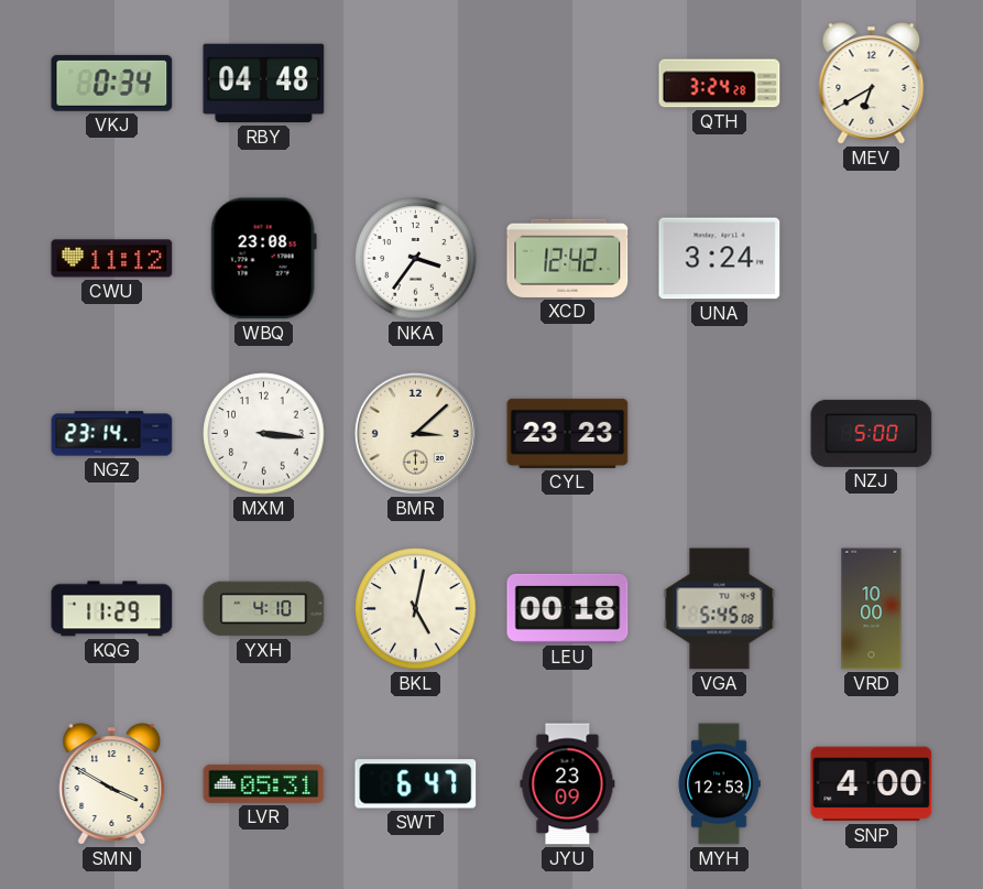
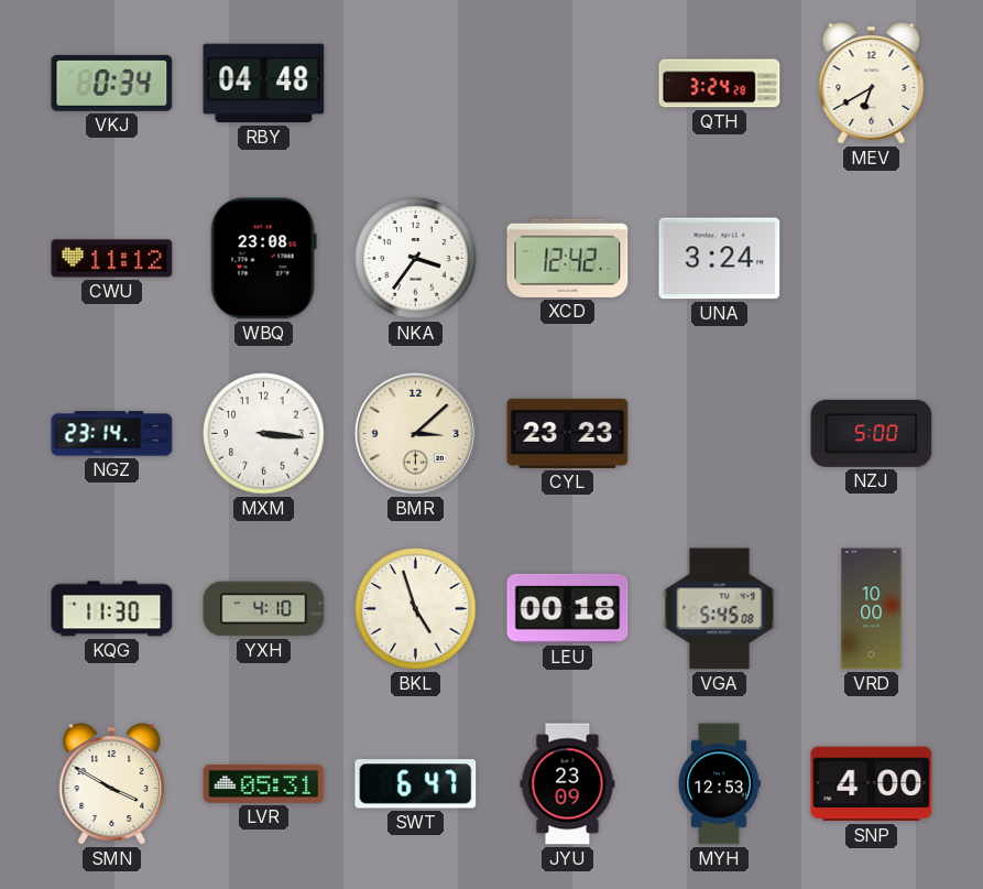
KQG: 11:29 -> 11:30 (112, 609)
BKL: 5:02 -> 4:57 (416, 609)
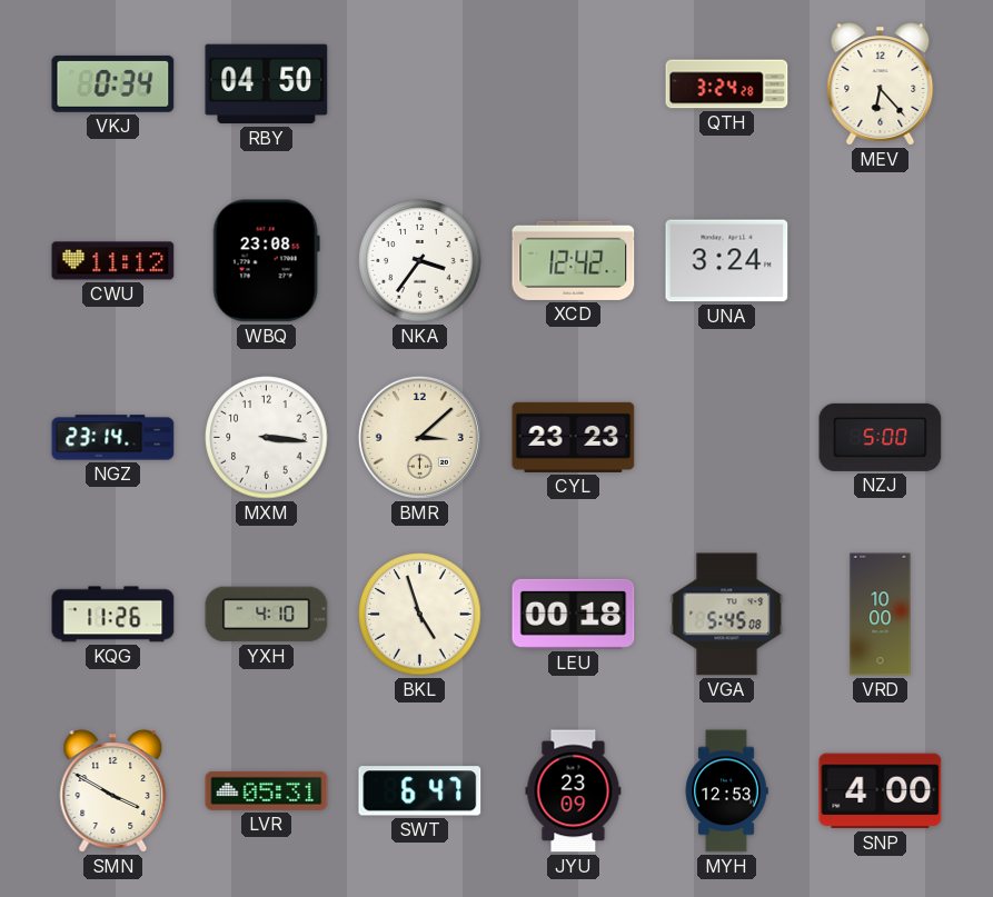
RBY: 04:48 -> 04:50 (267, 84)
MEV: 6:40 -> 6:23 (881, 84)
KQG: 11:30 -> 11:26 (113, 615)
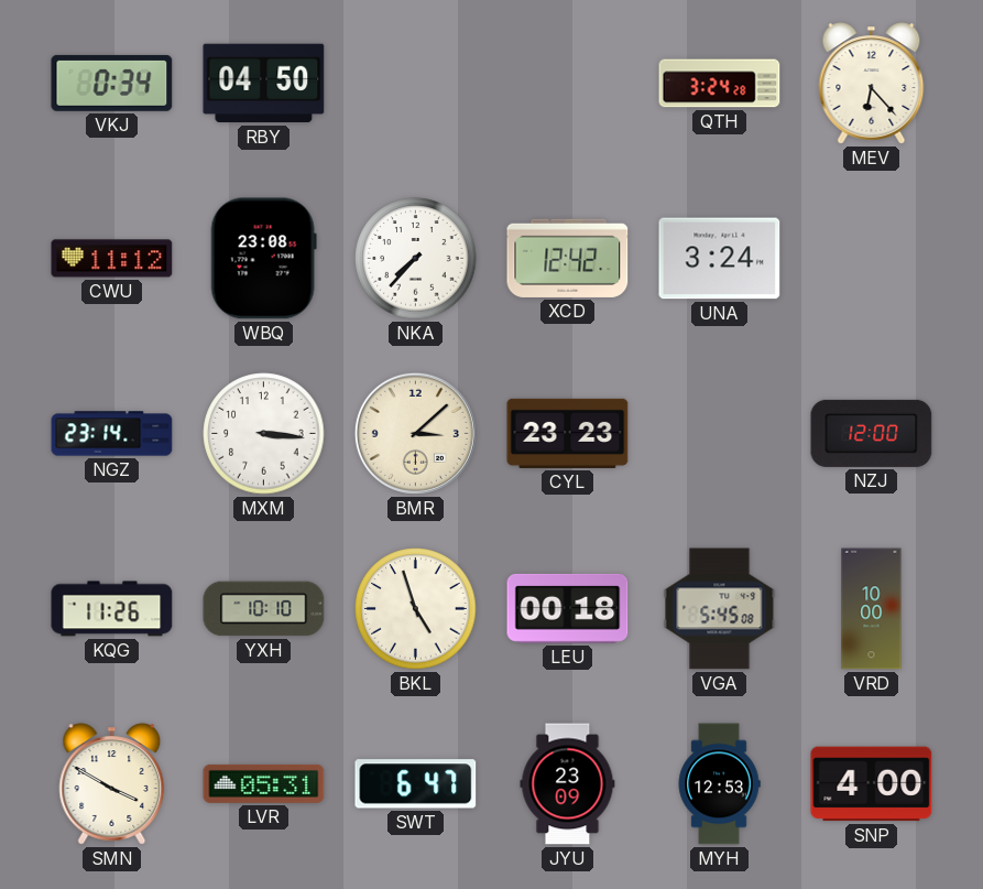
NKA: 3:36 -> 7:37 (416, 259)
NZJ: 5:00 -> 12:00 (872, 433)
YXH: 4:10 -> 10:10 (264, 609)
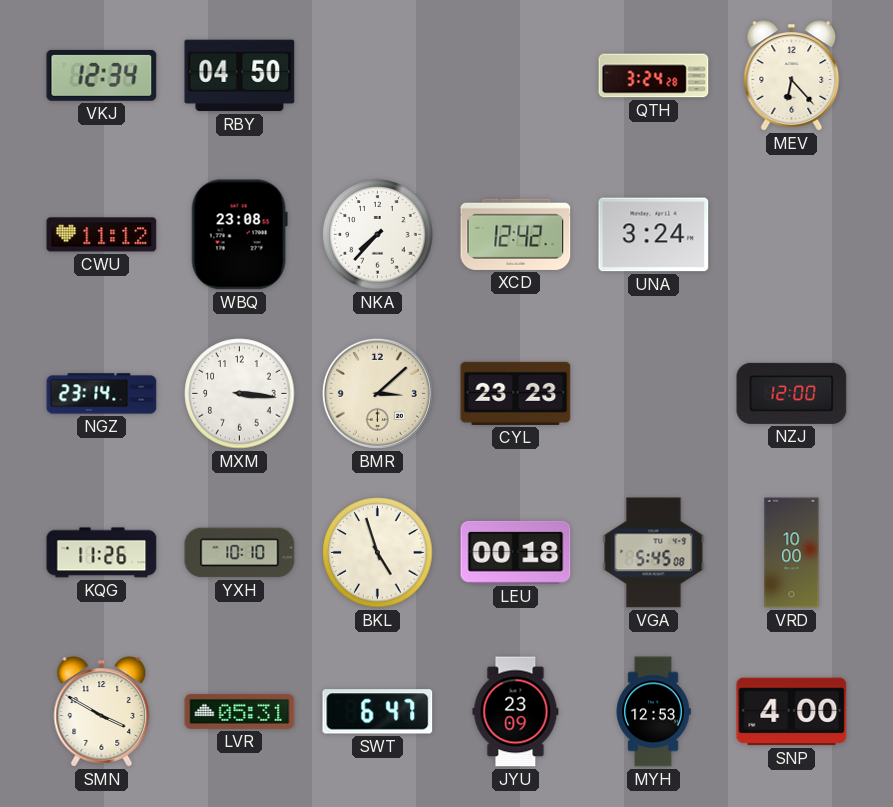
VKJ: 0:34 -> 12:34 (102, 75)
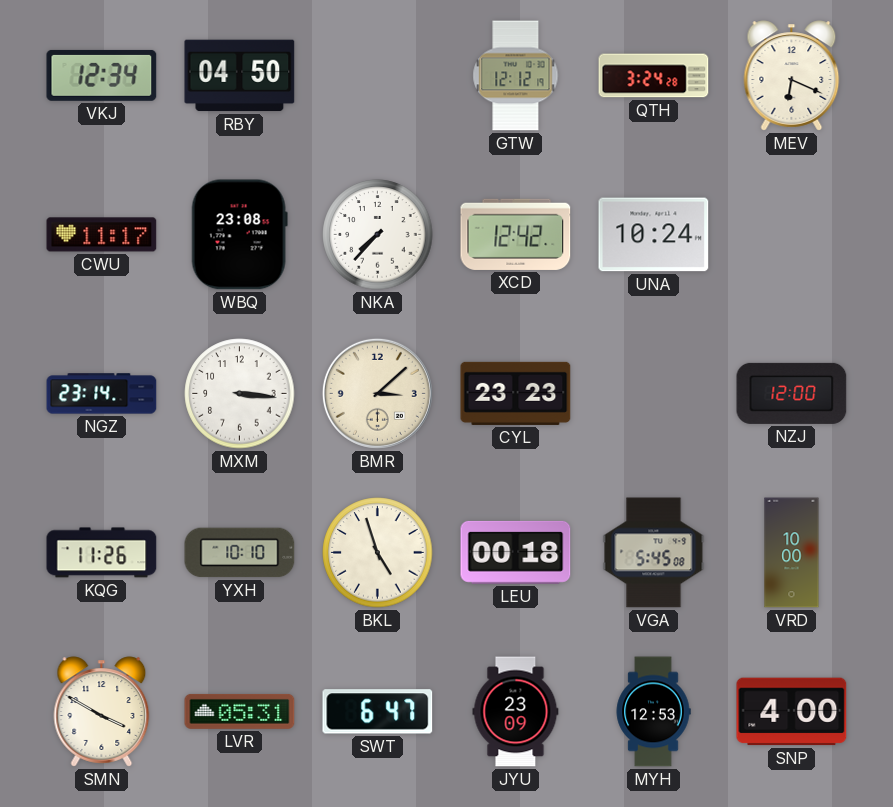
GTW: none -> 12:12 (516, 76)
MEV: 6:23 -> 6:19 (792, 76)
CWU: 11:12 -> 11:17 (102, 235)
UNA: 3:24 -> 10:24 (654, 235)
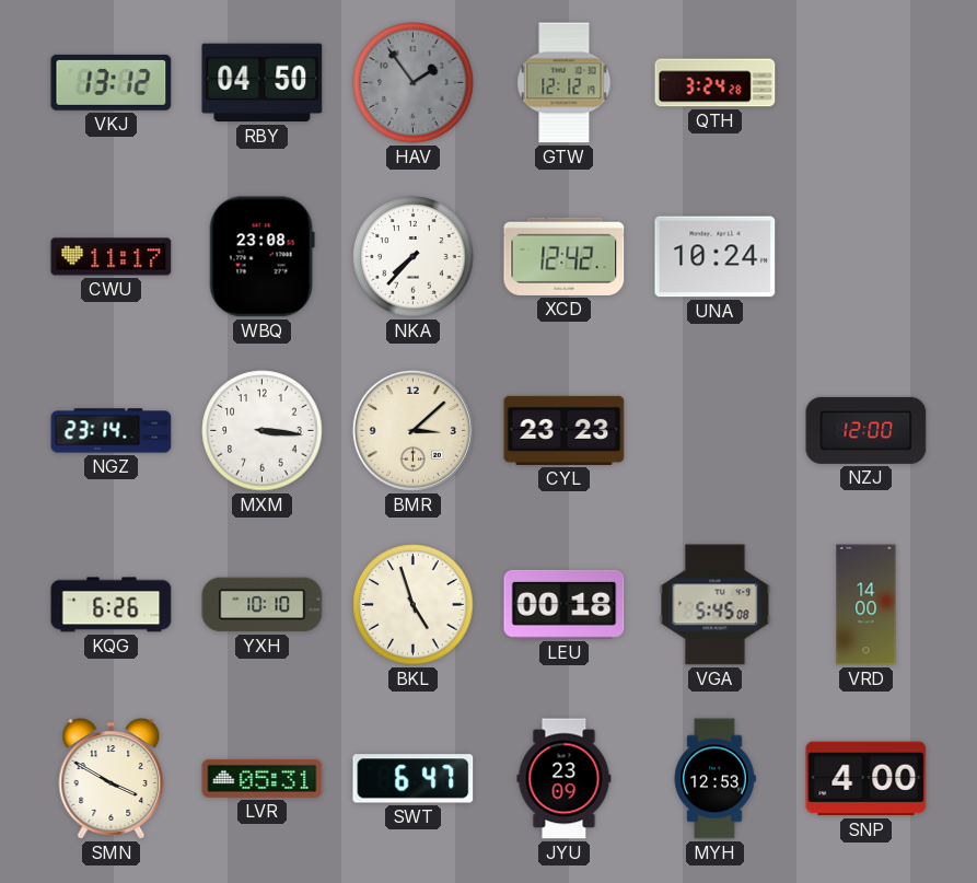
VKJ: 12:34 -> 13:12 (112, 82)
HAV: none -> 1:54 (414, 83)
MEV: 6:19 -> none (792, 76)
KQG: 11:26 -> 6:26 (112, 605)
VRD: 10:00 -> 14:00 (866, 605)
